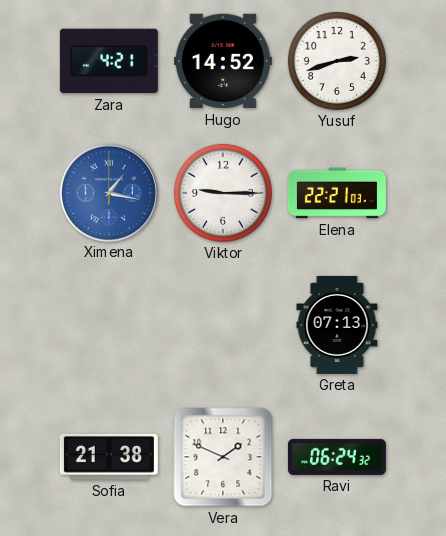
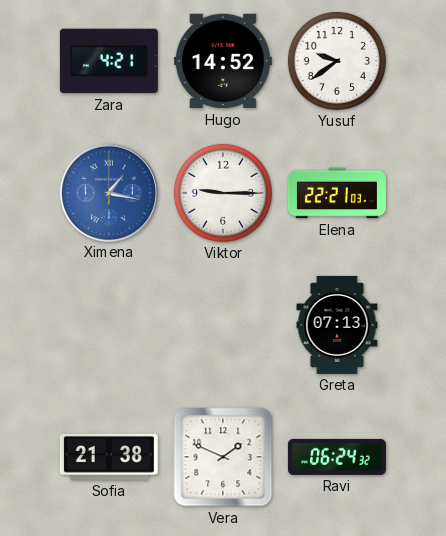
Yusuf: 2:42 -> 9:39 (337, 61)
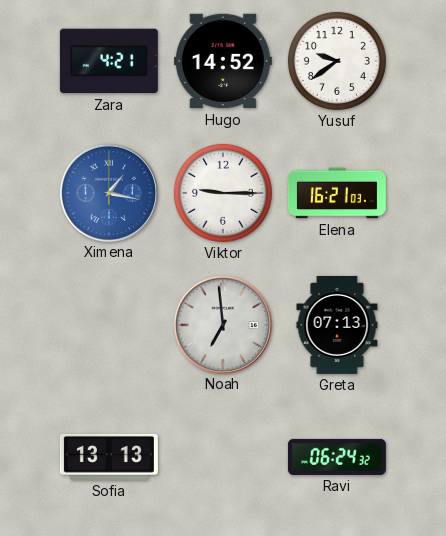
Elena: 22:21 -> 16:21 (337, 193)
Noah: none -> 6:59 (222, 324)
Sofia: 21:38 -> 13:13 (109, 457)
Vera: 1:49 -> none (223, 457)
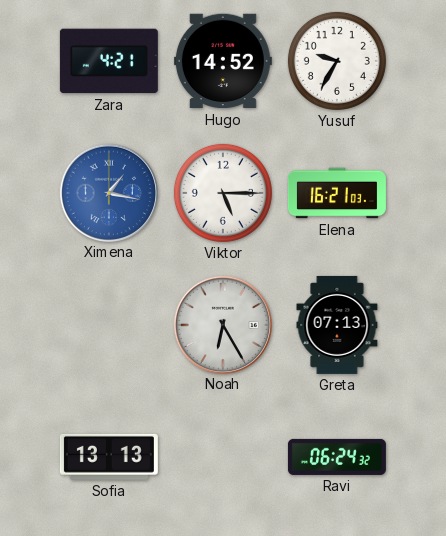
Yusuf: 9:39 -> 9:35 (337, 61)
Viktor: 9:15 -> 5:15 (223, 193)
Noah: 6:59 -> 6:25 (222, 324)
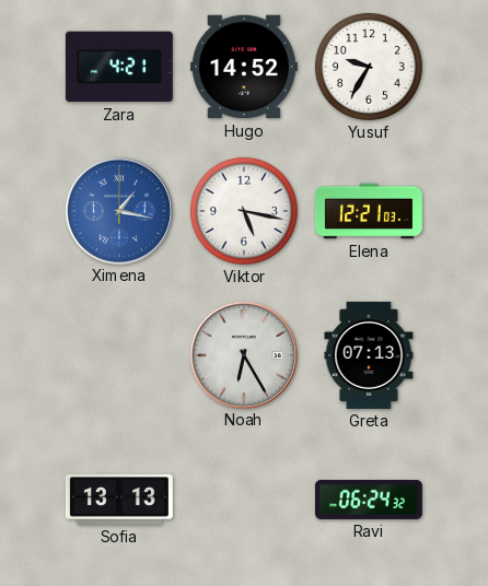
Viktor: 5:15 -> 5:17 (244, 211)
Elena: 16:21 -> 12:21 (369, 211)
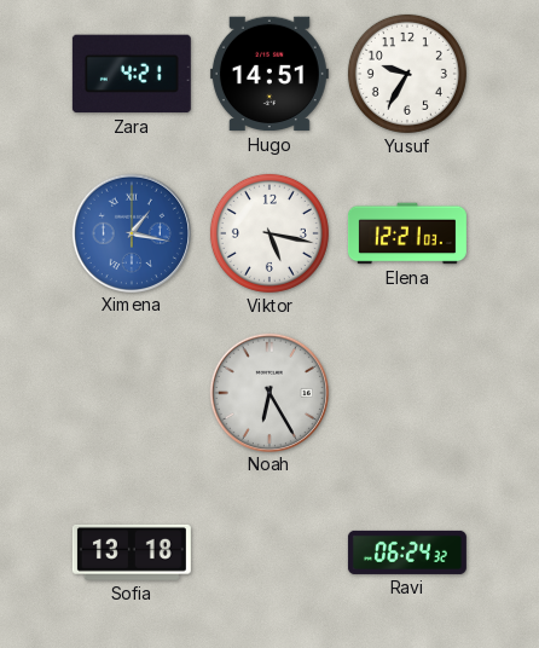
Hugo: 14:52 -> 14:51 (269, 74)
Greta: 07:13 -> none (369, 355)
Sofia: 13:13 -> 13:18 (132, 552)
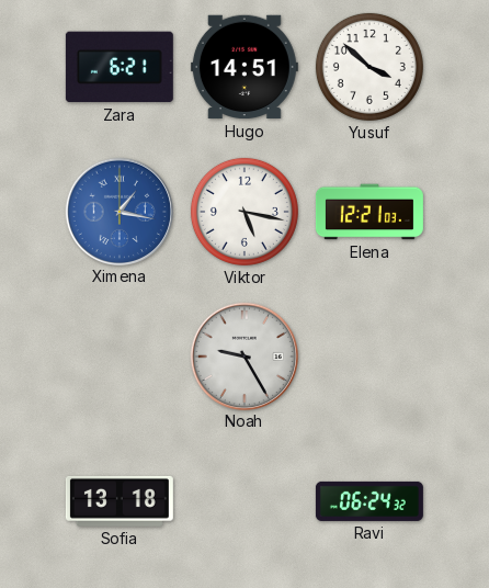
Zara: 4:21 -> 6:21 (120, 67)
Yusuf: 9:35 -> 3:52 (369, 67)
Noah: 6:25 -> 9:25 (243, 355)
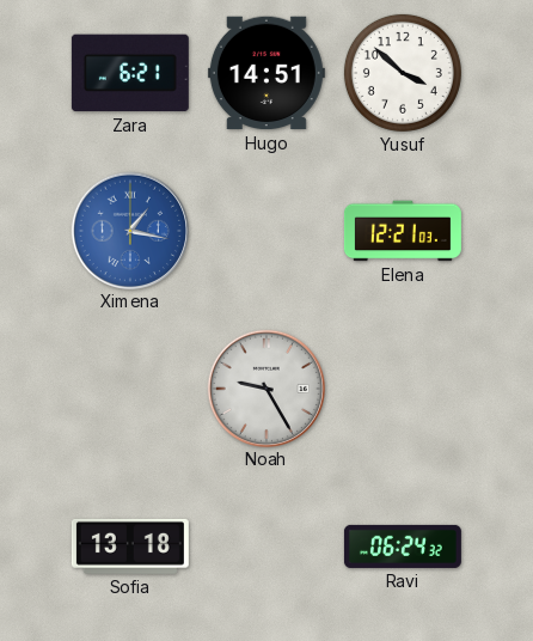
Viktor: 5:17 -> none (244, 212)
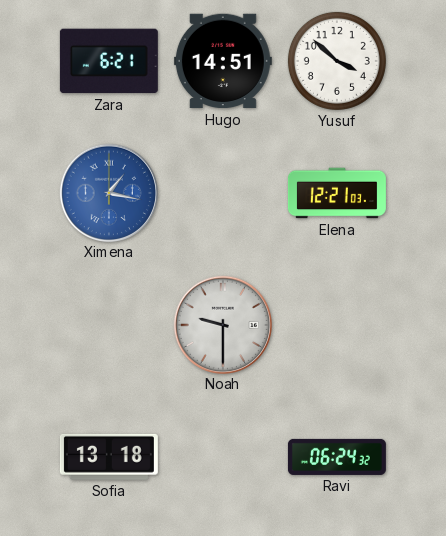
Noah: 9:25 -> 9:30 (222, 324)
